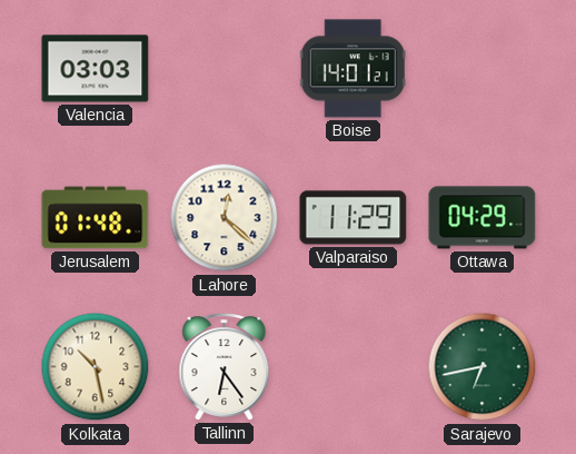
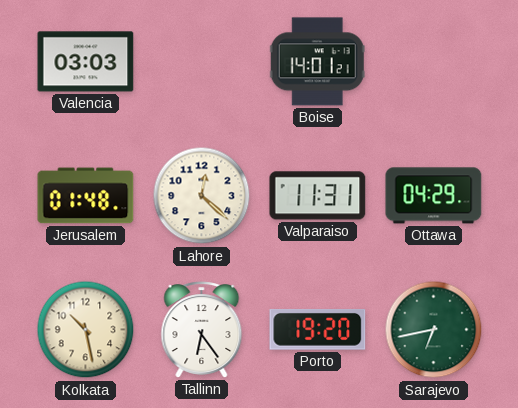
Valparaiso: 11:29 -> 11:31 (318, 196)
Porto: none -> 19:20 (318, 330)
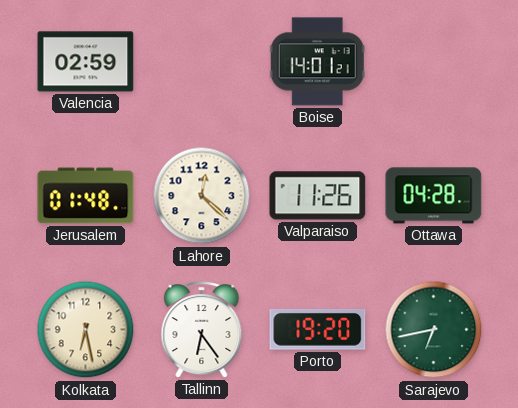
Valencia: 03:03 -> 02:59 (86, 62)
Valparaiso: 11:31 -> 11:26 (318, 196)
Ottawa: 04:29 -> 04:28 (434, 196)
Kolkata: 10:28 -> 6:28 (86, 330)
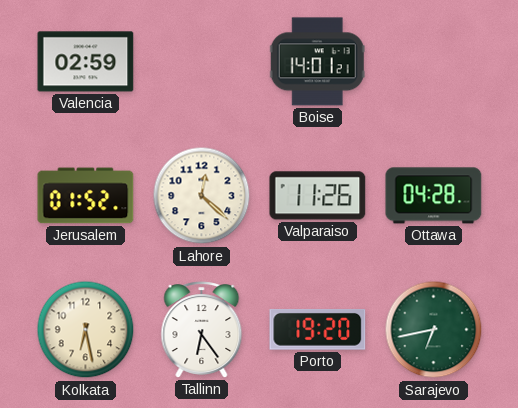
Jerusalem: 01:48 -> 01:52 (86, 196)
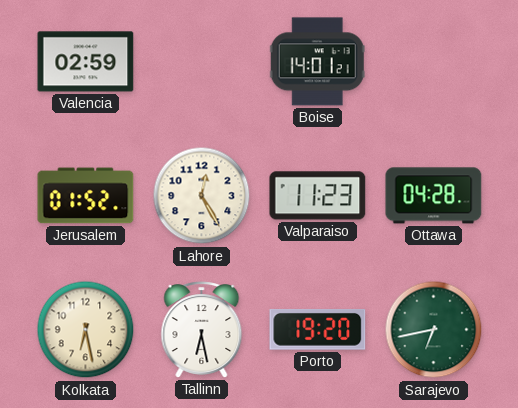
Lahore: 12:22 -> 12:25 (202, 196)
Valparaiso: 11:26 -> 11:23 (318, 196)
Tallinn: 6:24 -> 6:28 (202, 330)
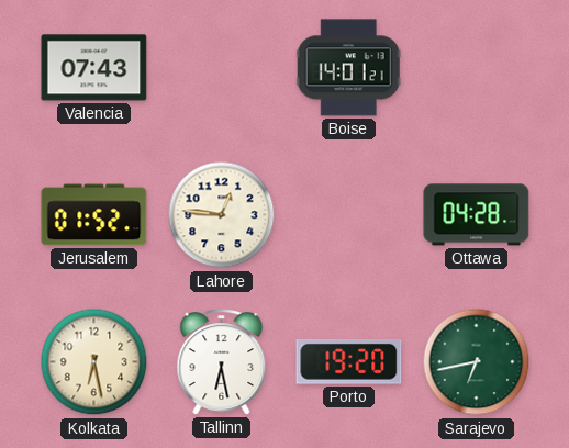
Valencia: 02:59 -> 07:43 (94, 68)
Lahore: 12:25 -> 12:46 (222, 215)
Valparaiso: 11:23 -> none (318, 196)
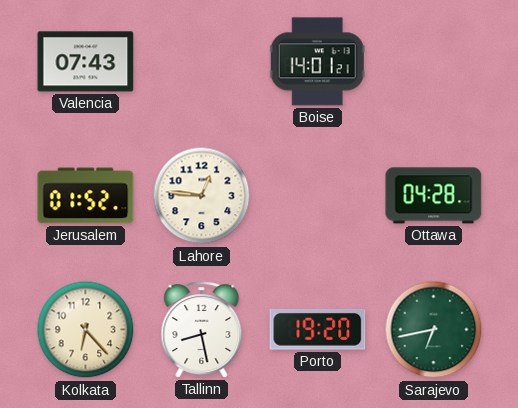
Kolkata: 6:28 -> 6:23 (86, 330)
Tallinn: 6:28 -> 8:28 (202, 330)
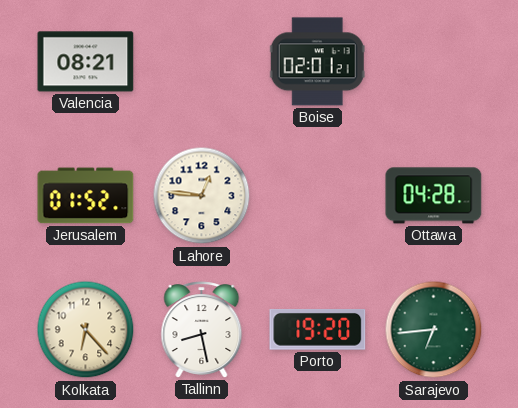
Valencia: 07:43 -> 08:21 (86, 62)
Boise: 14:01 -> 02:01 (317, 62)
Sarajevo: 6:43 -> 6:44 (434, 330)
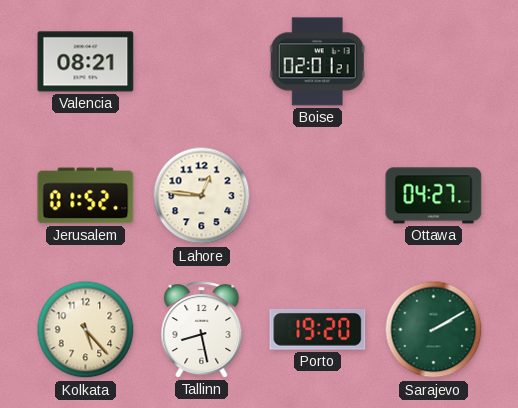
Ottawa: 04:28 -> 04:27 (434, 196)
Kolkata: 6:23 -> 5:23 (86, 330)
Sarajevo: 6:44 -> 2:10 (434, 330)
